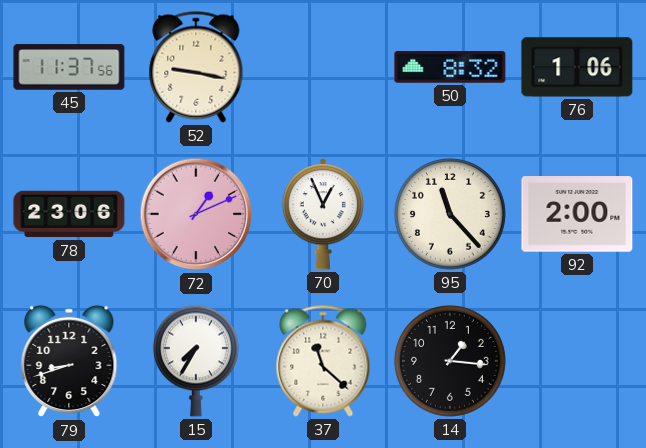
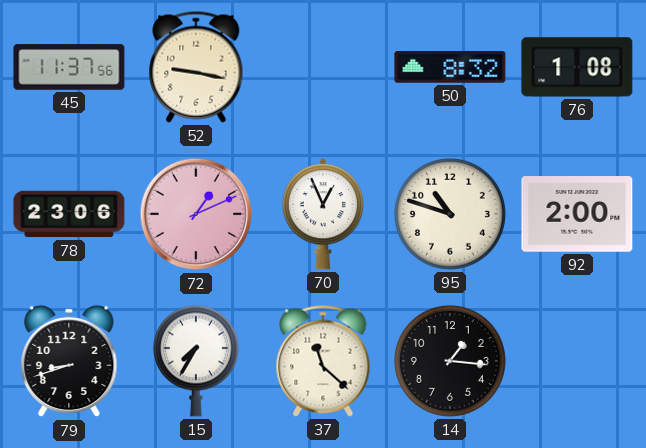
76: 1:06 -> 1:08 (577, 67)
95: 11:23 -> 10:48 (450, 214)
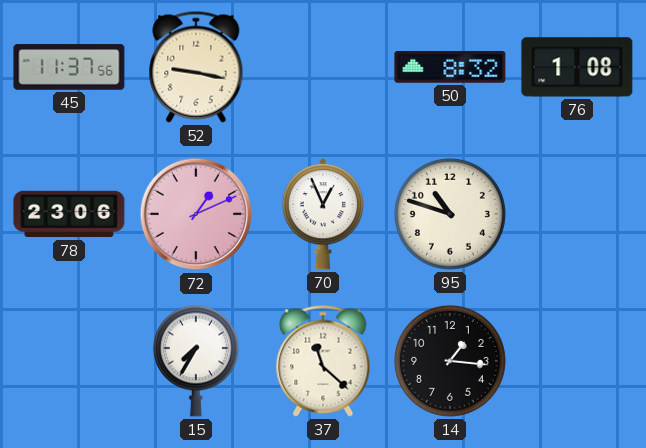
92: 2:00 -> none (577, 214)
79: 8:42 -> none (69, 361)
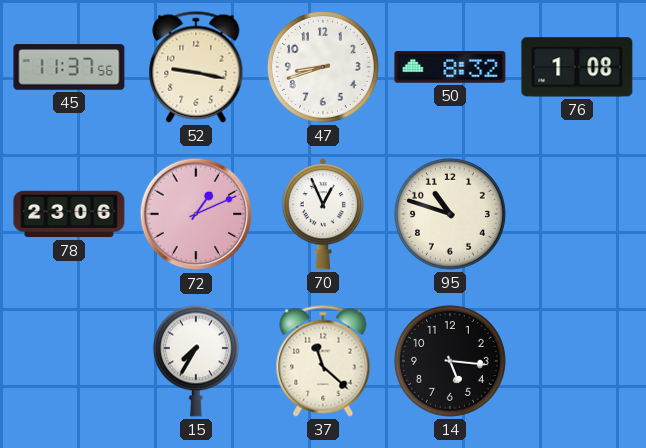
47: none -> 8:42 (323, 67)
14: 1:16 -> 5:16 (450, 361)
